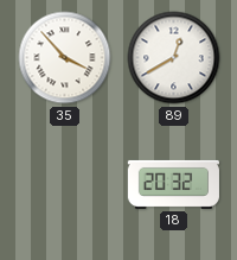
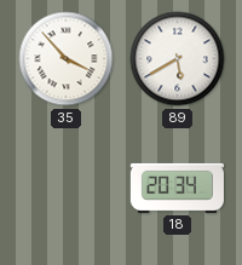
89: 12:40 -> 5:40 (178, 59)
18: 20:32 -> 20:34 (177, 188)
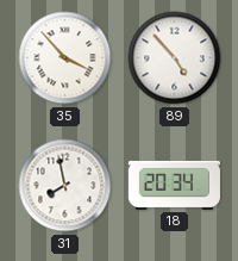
89: 5:40 -> 4:53 (175, 58)
31: none -> 7:58 (65, 186)
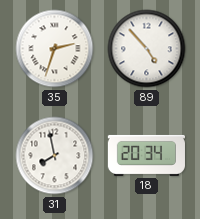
35: 3:53 -> 2:33 (55, 49)
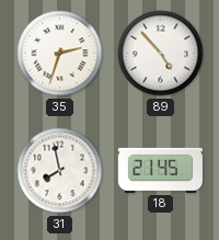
18: 20:34 -> 21:45 (160, 170)
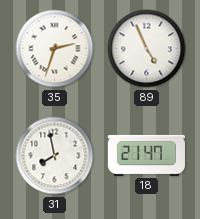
89: 4:53 -> 4:56 (147, 49)
18: 21:45 -> 21:47 (146, 155)
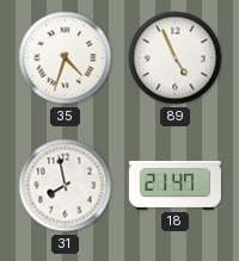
35: 2:33 -> 4:33 (66, 58)
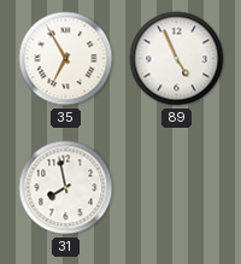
35: 4:33 -> 6:55 (66, 59)
18: 21:47 -> none (174, 185)
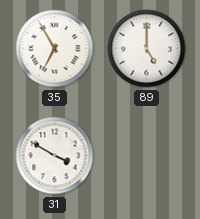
89: 4:56 -> 5:00 (147, 49)
31: 7:58 -> 3:50 (55, 156)
